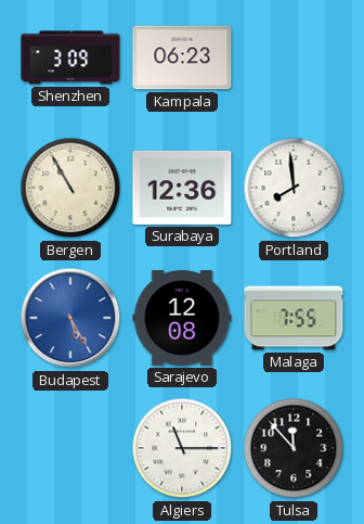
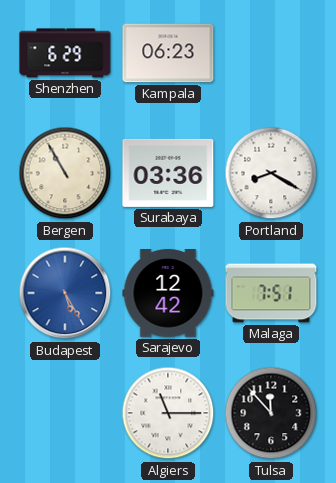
Shenzhen: 3:09 -> 6:29 (65, 53)
Surabaya: 12:36 -> 03:36 (168, 173)
Portland: 7:59 -> 8:20 (271, 173)
Sarajevo: 12:08 -> 12:42 (168, 293)
Malaga: 7:55 -> 7:51 (271, 293)
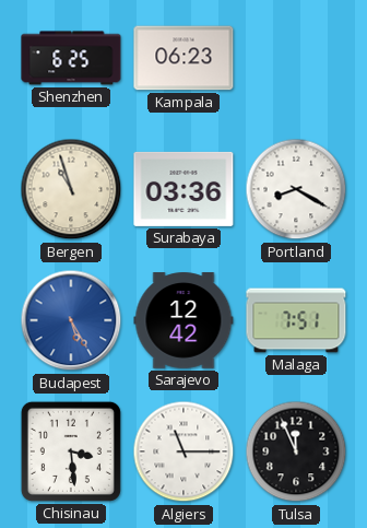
Shenzhen: 6:29 -> 6:25 (71, 58)
Bergen: 10:55 -> 10:57 (71, 189)
Chisinau: none -> 3:29 (71, 451)
Tulsa: 11:53 -> 11:56 (296, 451)
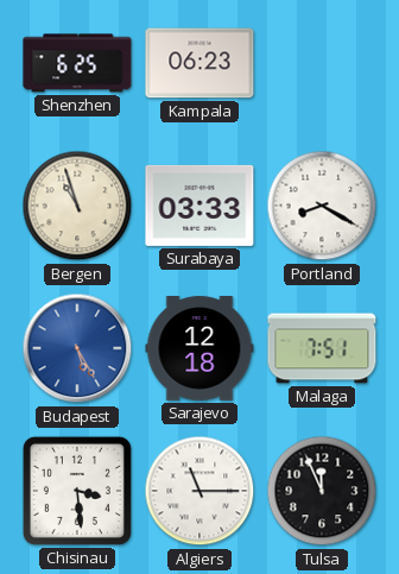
Surabaya: 03:36 -> 03:33 (199, 206)
Sarajevo: 12:42 -> 12:18 (199, 348)
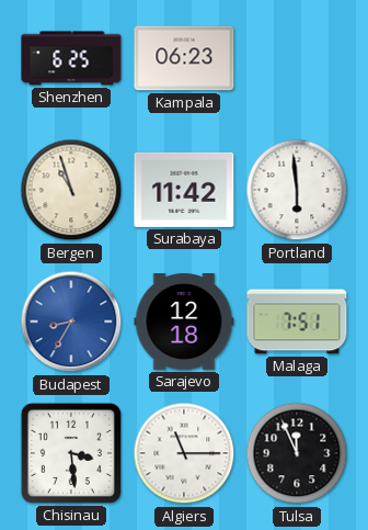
Surabaya: 03:33 -> 11:42 (184, 190)
Portland: 8:20 -> 5:59 (297, 190)
Budapest: 5:25 -> 8:35 (71, 322)
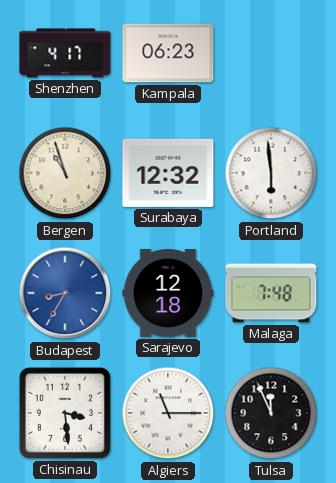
Shenzhen: 6:25 -> 4:17 (65, 53)
Surabaya: 11:42 -> 12:32 (168, 173)
Malaga: 7:51 -> 7:48 (271, 293)
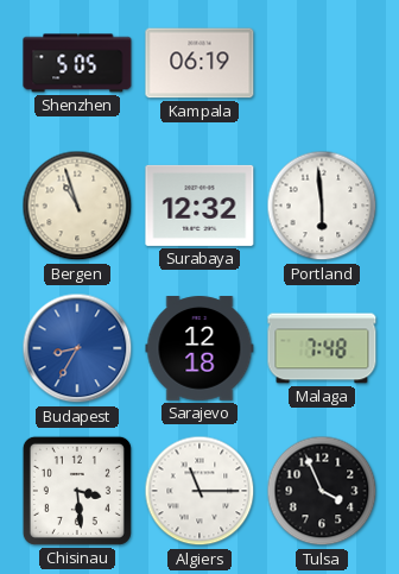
Shenzhen: 4:17 -> 5:05 (77, 63)
Kampala: 06:23 -> 06:19 (199, 63)
Tulsa: 11:56 -> 3:56 (322, 491)
